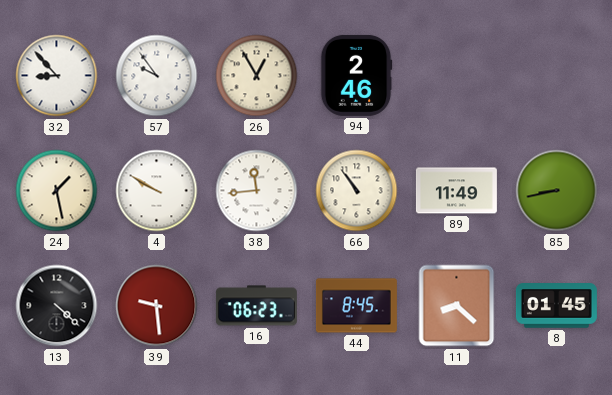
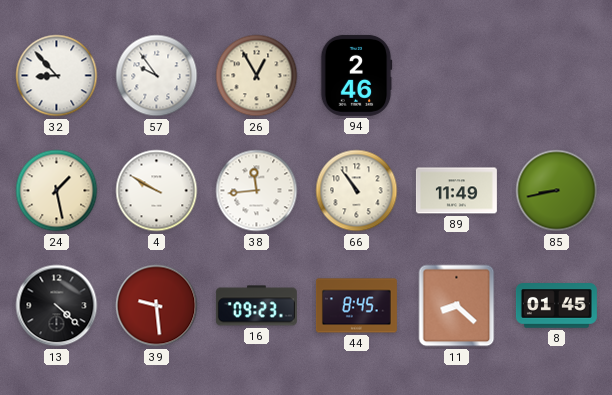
16: 06:23 -> 09:23 (256, 306)
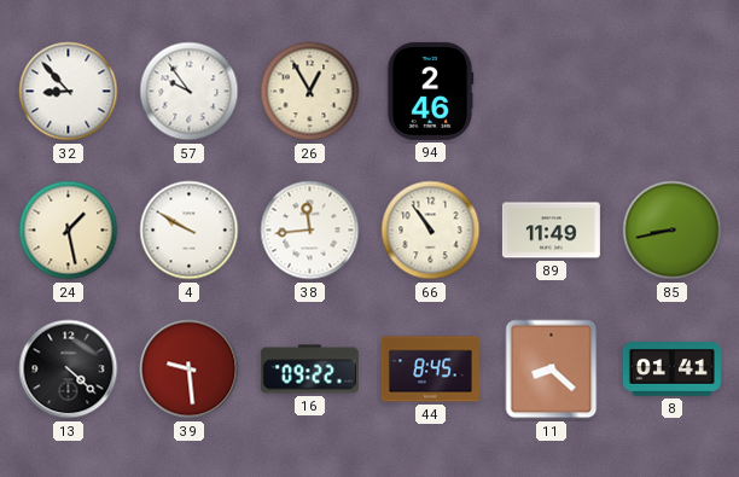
16: 09:23 -> 09:22 (309, 370)
8: 01:45 -> 01:41 (671, 370)
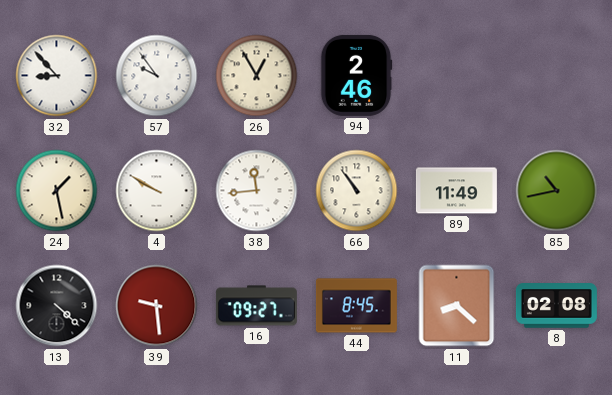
85: 8:43 -> 10:43 (557, 191)
16: 09:22 -> 09:27 (256, 306)
8: 01:41 -> 02:08 (556, 306)
